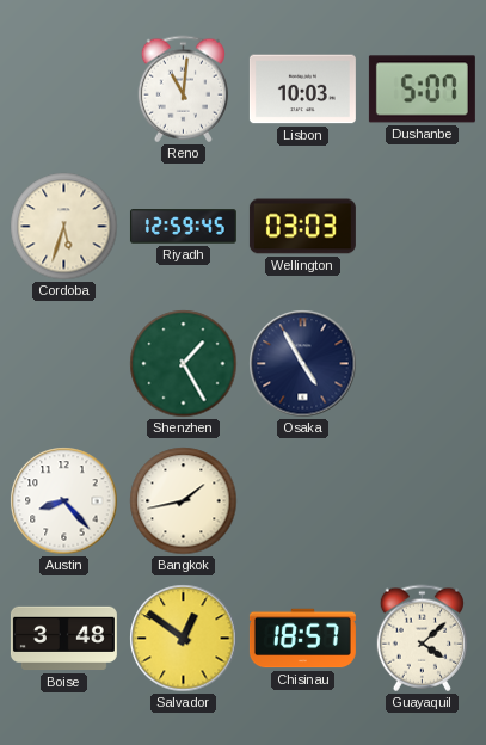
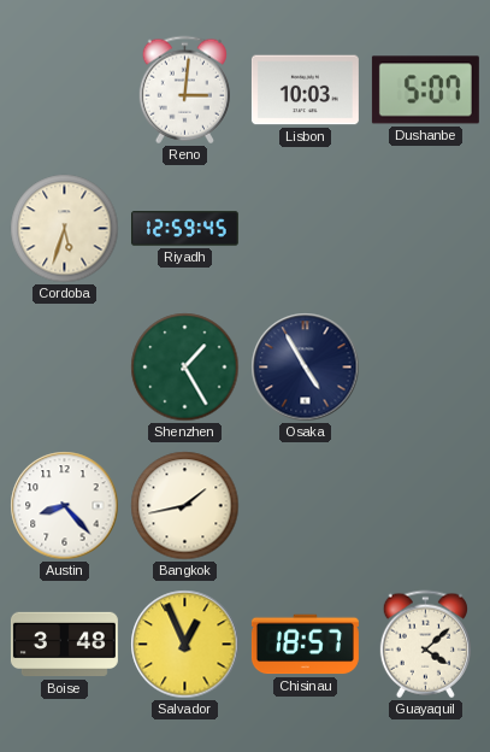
Reno: 11:01 -> 3:01 (184, 90)
Wellington: 03:03 -> none (302, 227)
Salvador: 12:51 -> 12:56 (185, 645)
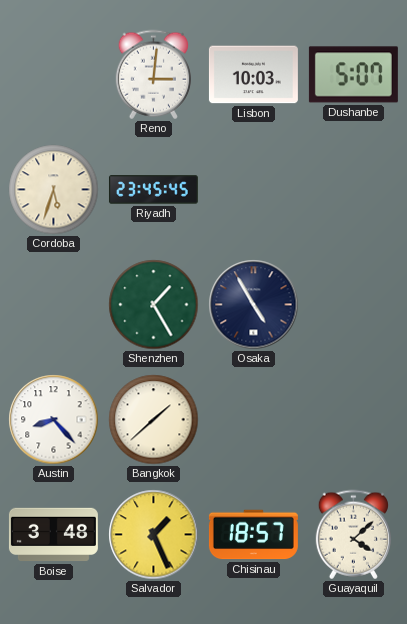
Riyadh: 12:59 -> 23:45 (153, 190)
Bangkok: 1:43 -> 1:38 (154, 420)
Salvador: 12:56 -> 1:26 (154, 535)
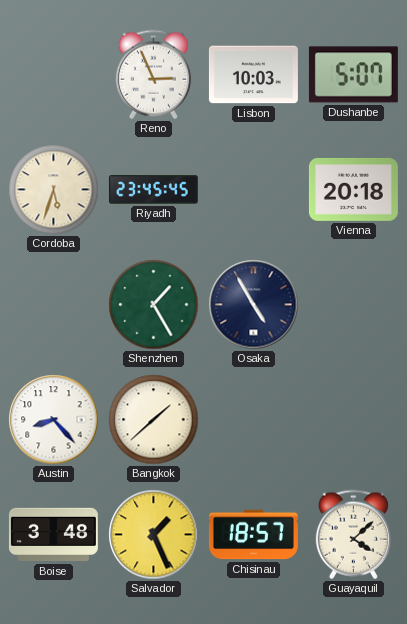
Reno: 3:01 -> 2:56 (153, 75)
Vienna: none -> 20:18 (353, 189)
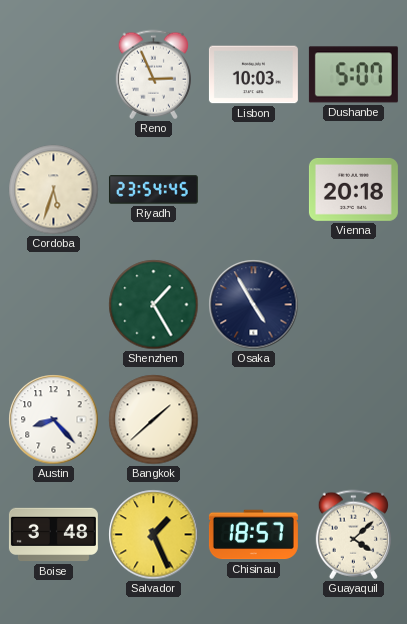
Riyadh: 23:45 -> 23:54 (153, 190)
